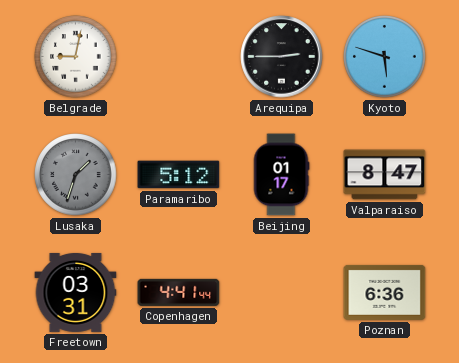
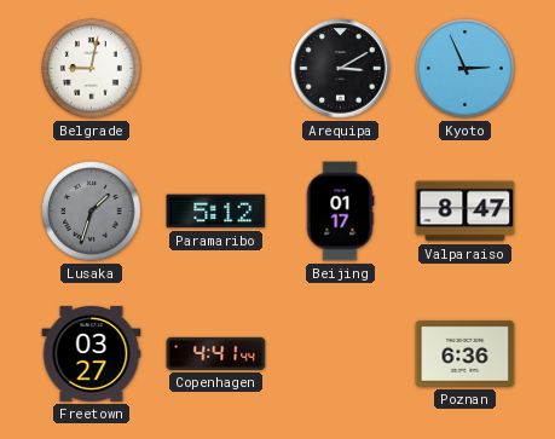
Arequipa: 2:45 -> 3:10 (341, 69)
Kyoto: 5:48 -> 2:56 (466, 69)
Freetown: 03:31 -> 03:27 (92, 353)
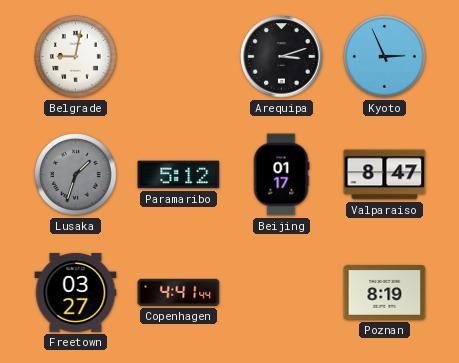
Arequipa: 3:10 -> 3:12 (282, 57)
Poznan: 6:36 -> 8:19 (385, 292)
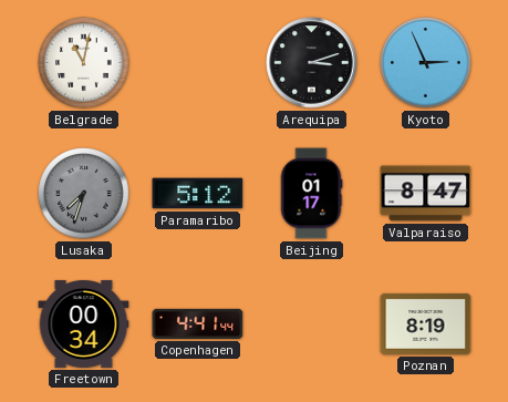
Belgrade: 9:02 -> 11:02 (84, 63)
Lusaka: 1:33 -> 7:33 (84, 194)
Freetown: 03:27 -> 00:34 (84, 323)
